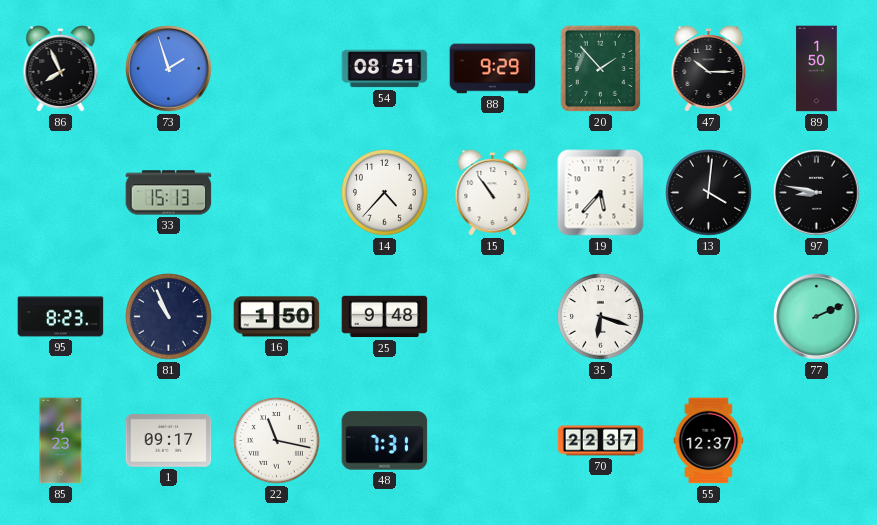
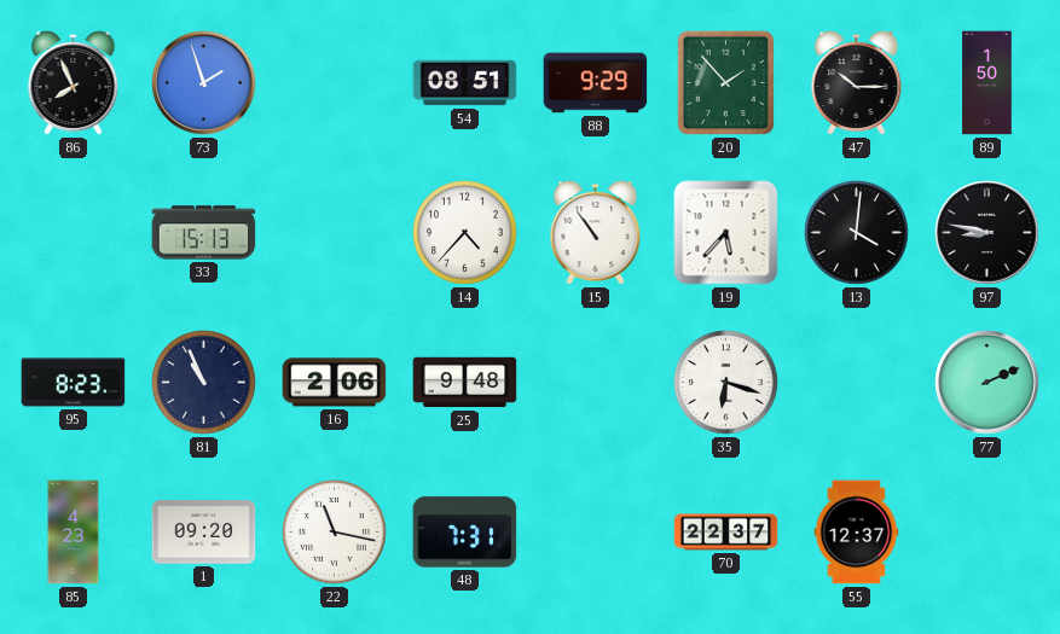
16: 1:50 -> 2:06 (335, 383)
1: 09:17 -> 09:20 (204, 533)
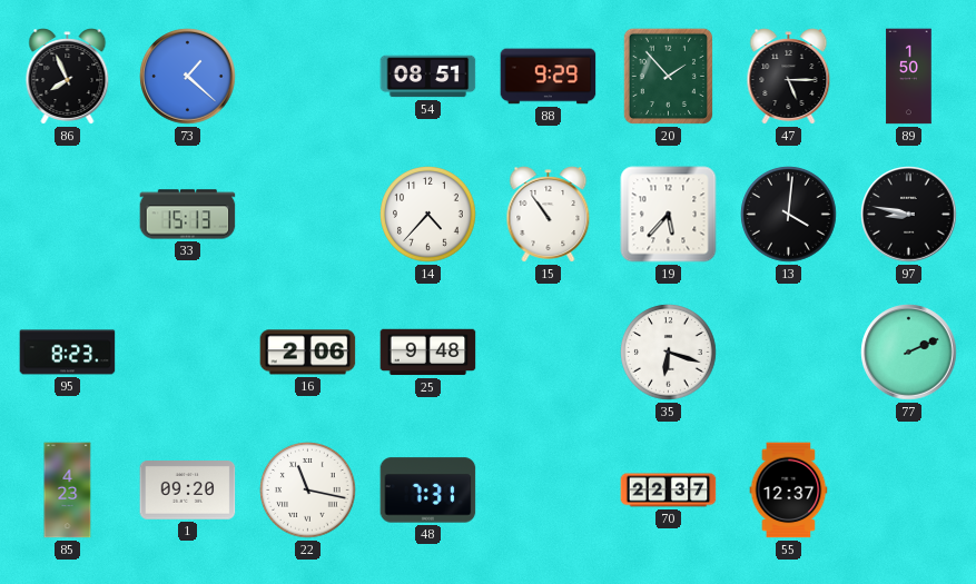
73: 1:57 -> 1:22 (188, 77)
47: 10:15 -> 5:15 (789, 77)
81: 10:56 -> none (204, 383)
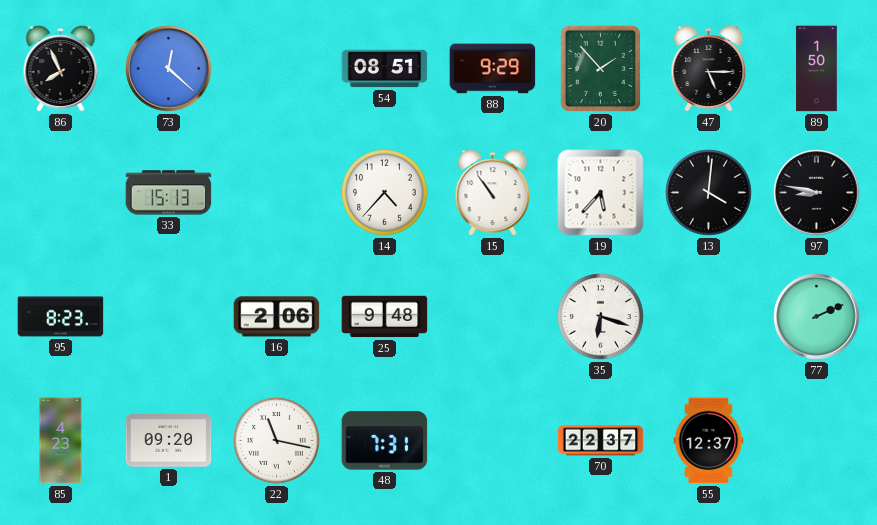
73: 1:22 -> 12:22 (169, 69)
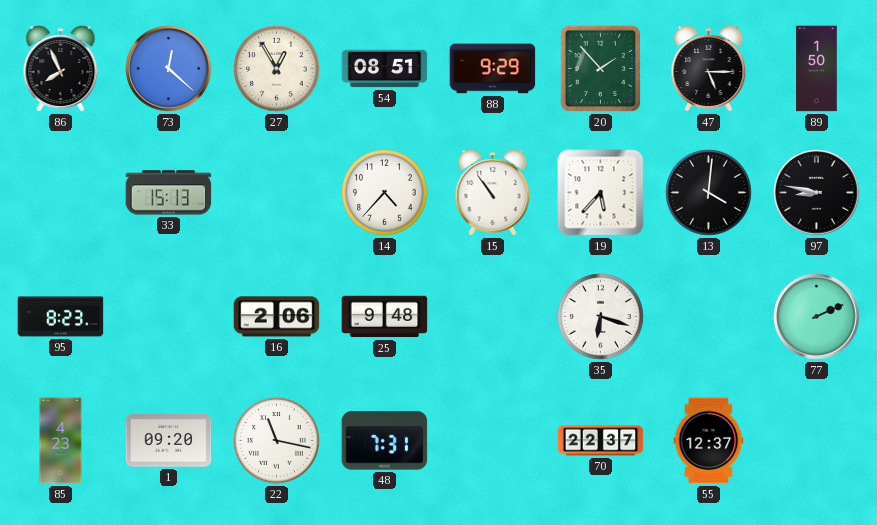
27: none -> 12:55 (277, 69)
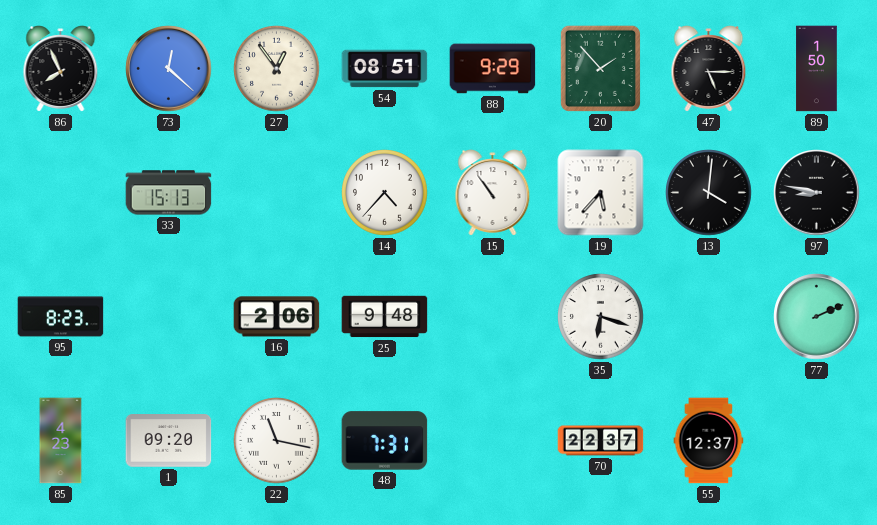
27: 12:55 -> 12:54 (277, 69)
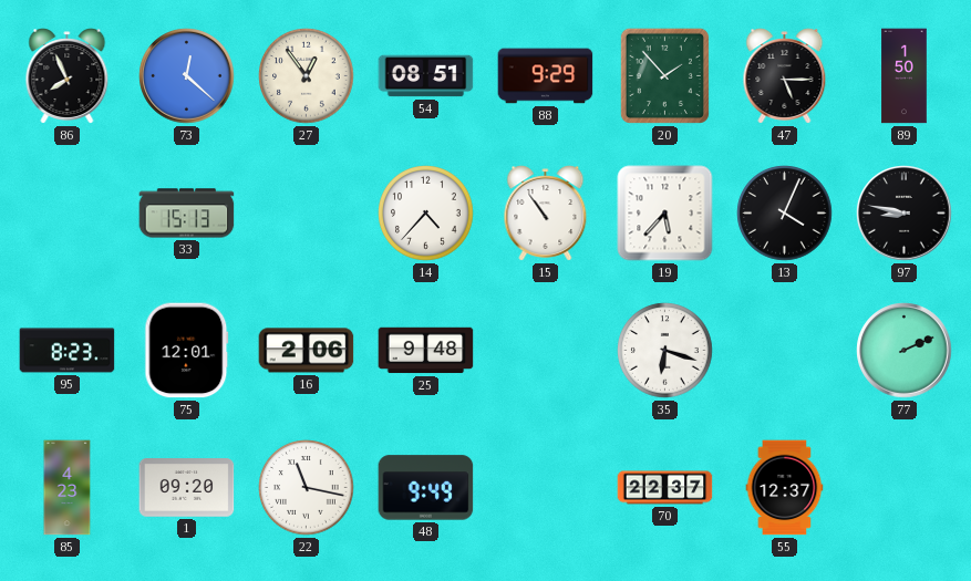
13: 4:01 -> 4:04 (785, 214)
75: none -> 12:01 (187, 351)
48: 7:31 -> 9:49 (426, 488)
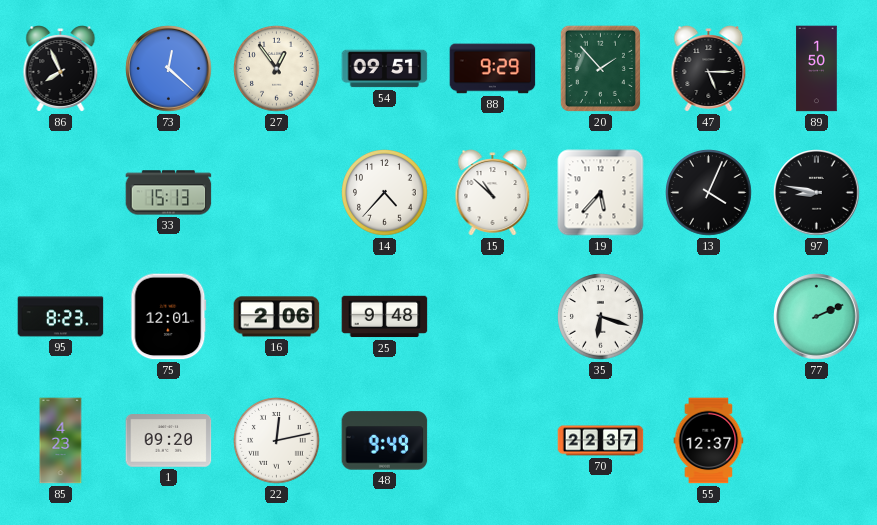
54: 08:51 -> 09:51 (385, 69)
15: 10:54 -> 10:52 (493, 193)
22: 11:17 -> 12:13 (277, 441)
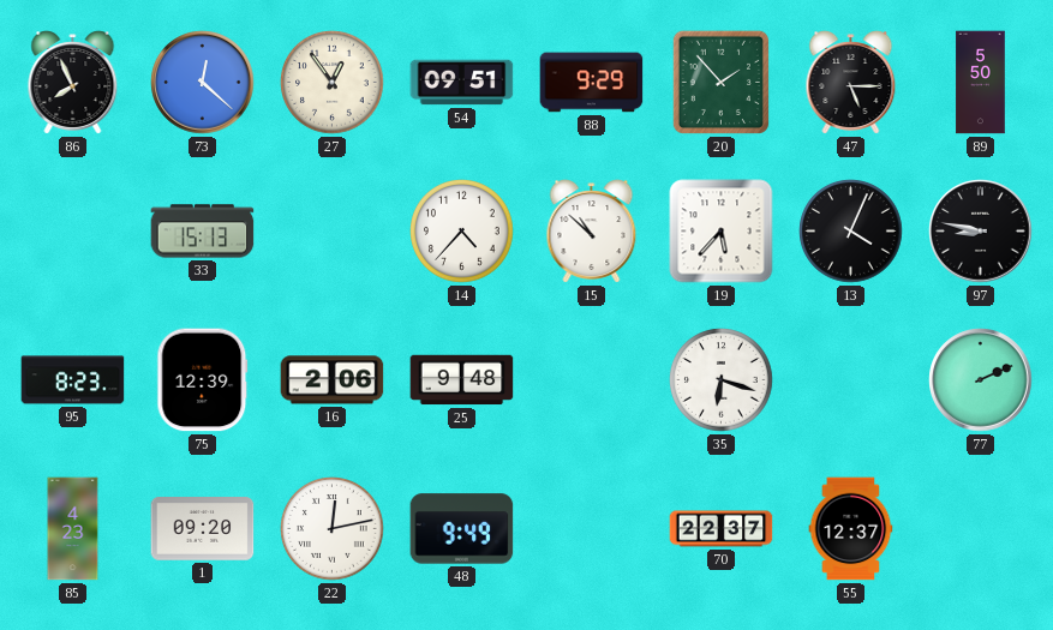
89: 1:50 -> 5:50 (981, 83)
75: 12:01 -> 12:39 (203, 380)
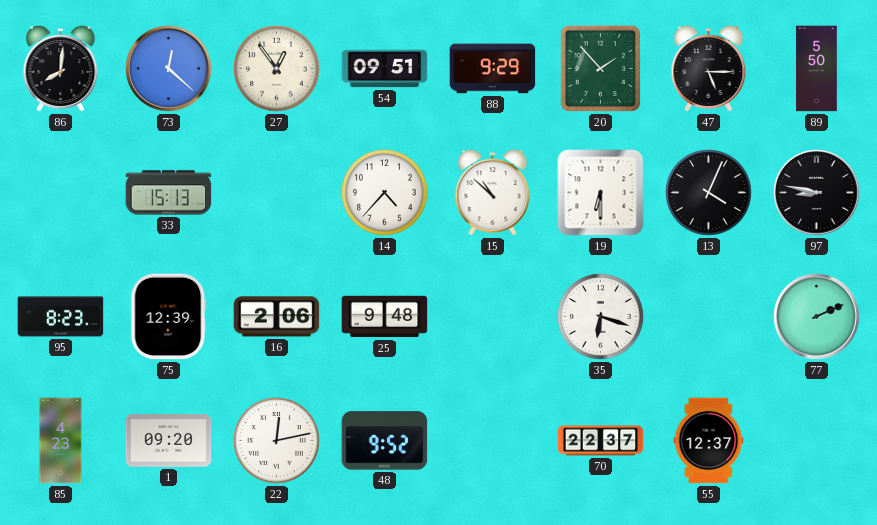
86: 7:56 -> 8:01 (61, 69)
19: 5:37 -> 6:30 (601, 193)
48: 9:49 -> 9:52 (385, 441)
